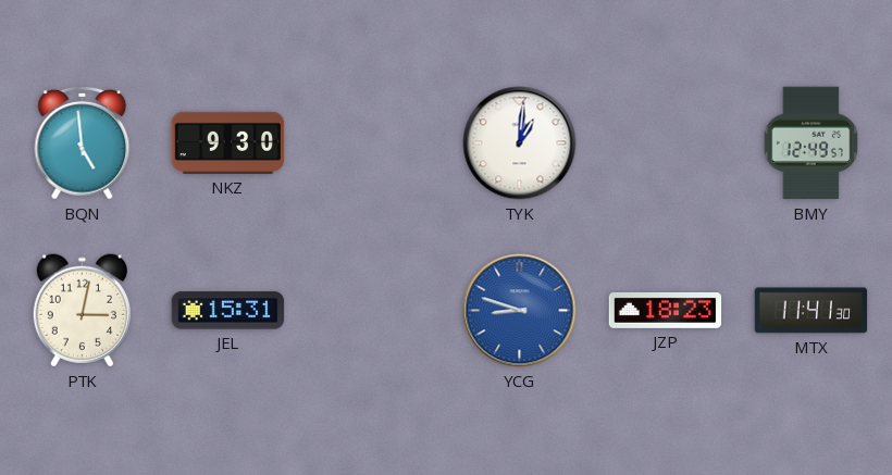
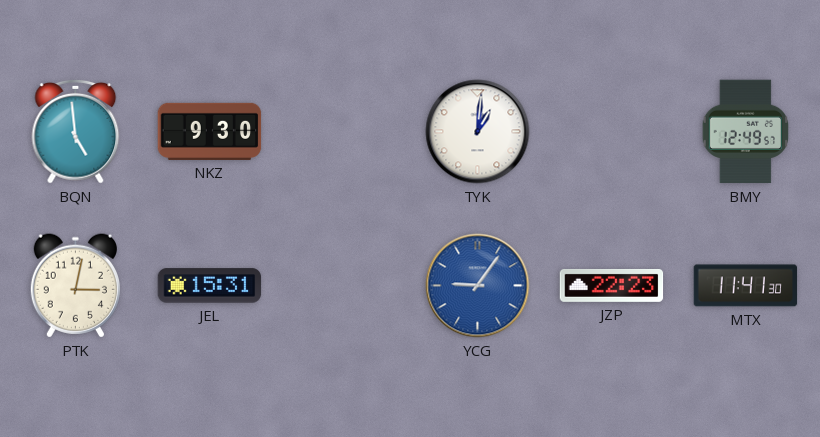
YCG: 8:48 -> 9:06 (478, 286)
JZP: 18:23 -> 22:23 (612, 285)
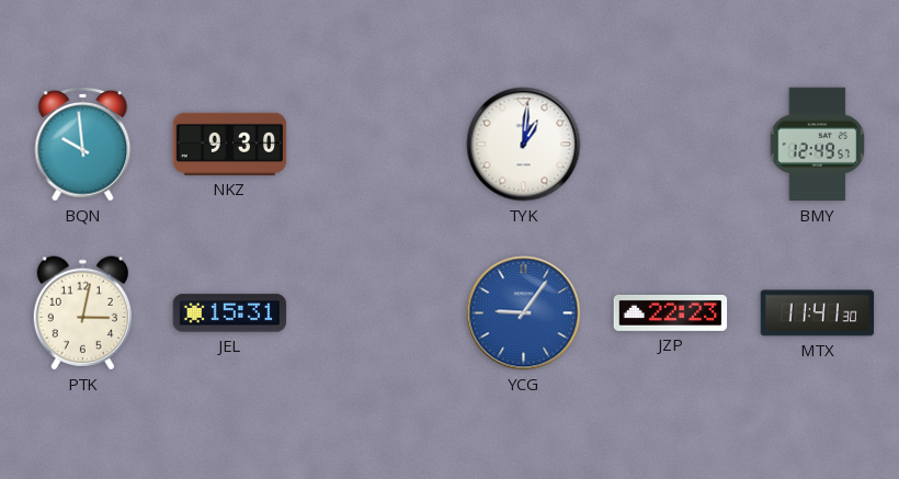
BQN: 4:59 -> 9:59 (83, 144)
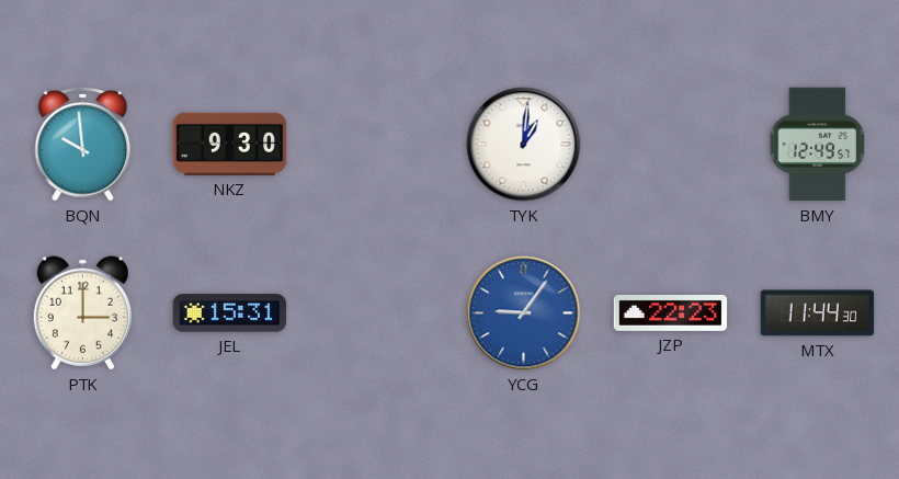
PTK: 3:02 -> 3:00 (82, 313)
MTX: 11:41 -> 11:44 (818, 313)
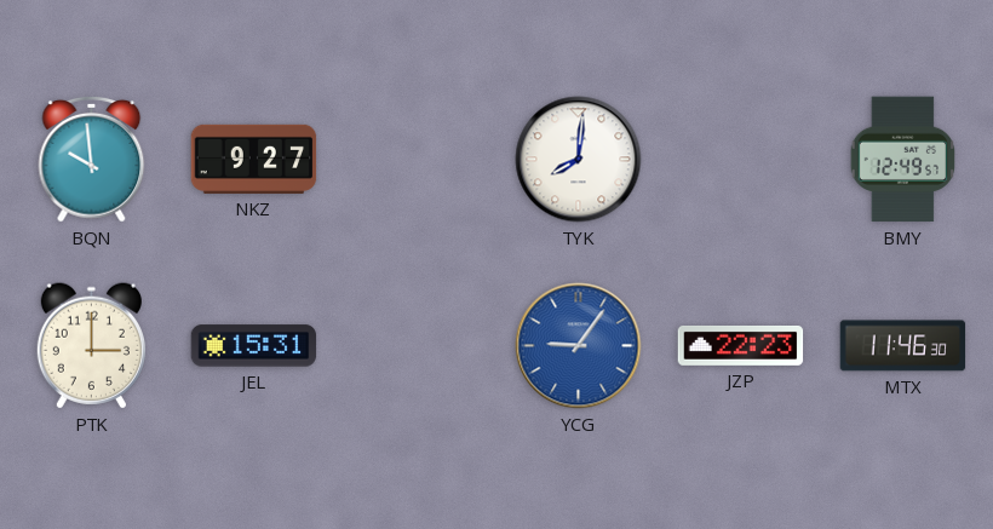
NKZ: 9:30 -> 9:27 (254, 159)
TYK: 1:01 -> 8:01 (579, 160)
MTX: 11:44 -> 11:46 (903, 346)
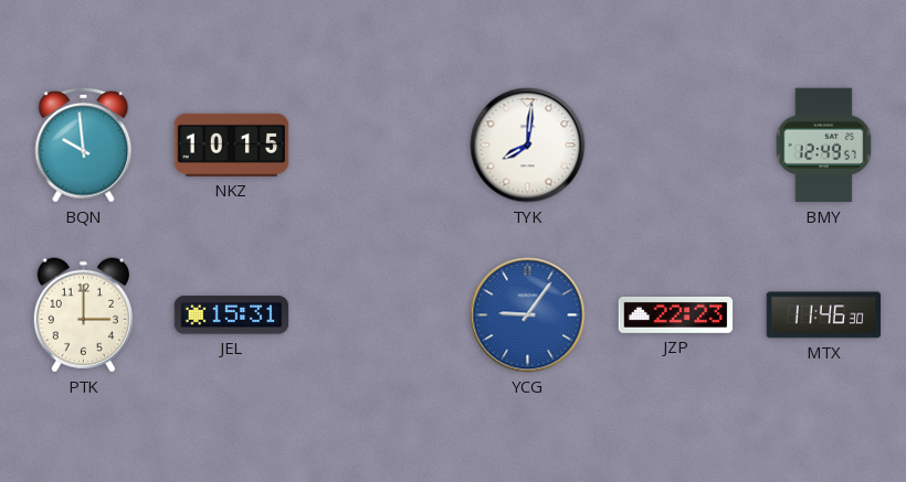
NKZ: 9:27 -> 10:15 (232, 144)
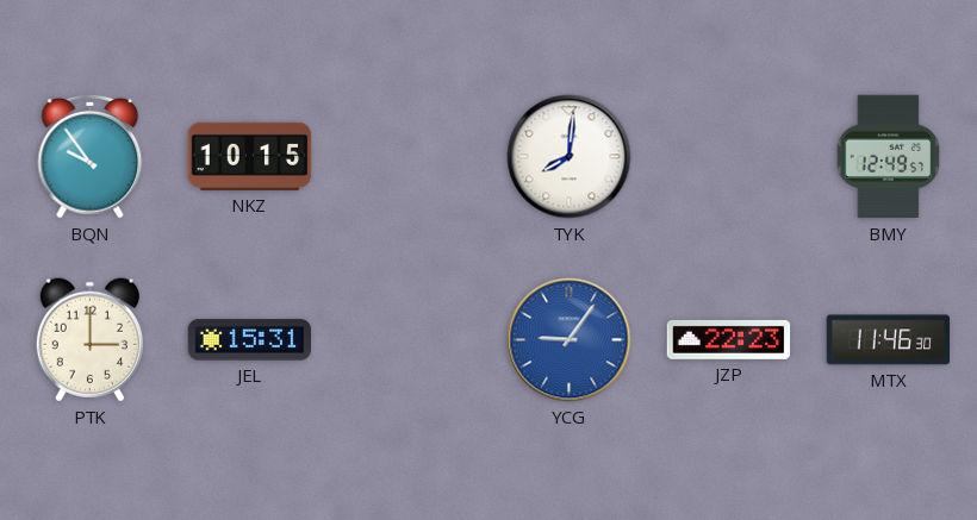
BQN: 9:59 -> 9:54 (91, 156)
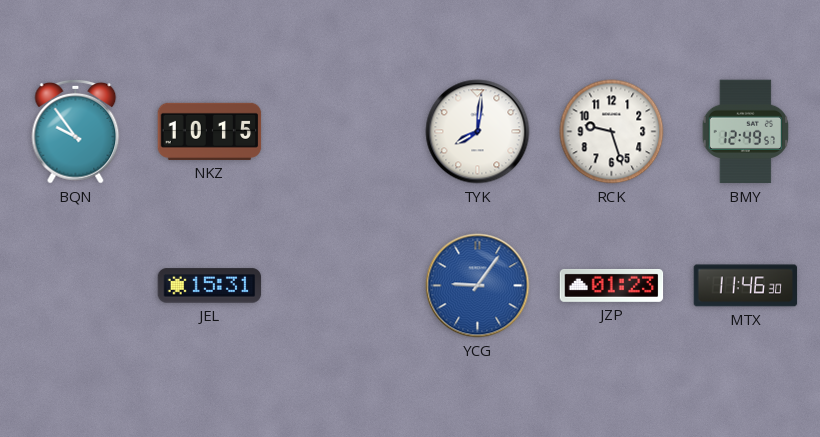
RCK: none -> 9:27 (612, 132)
PTK: 3:00 -> none (89, 340)
JZP: 22:23 -> 01:23 (612, 285)
